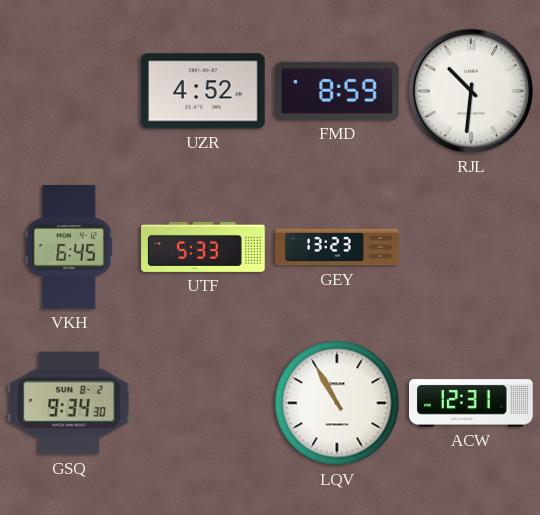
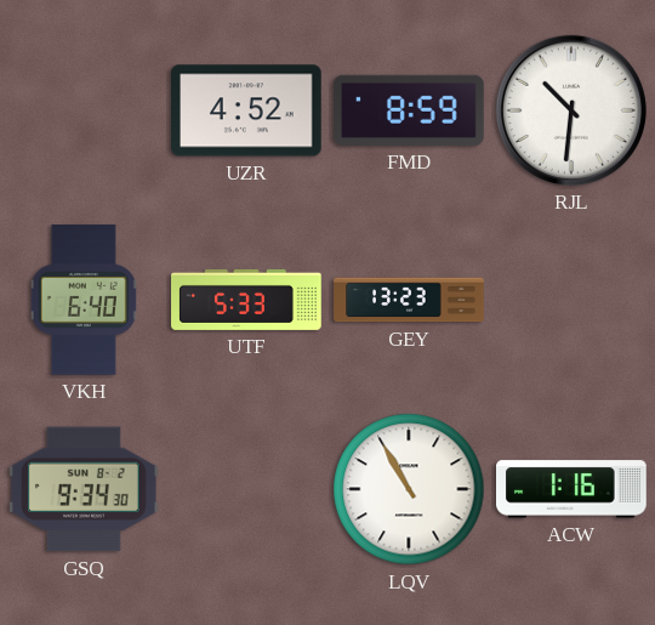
VKH: 6:45 -> 6:40 (84, 300)
ACW: 12:31 -> 1:16 (573, 489)
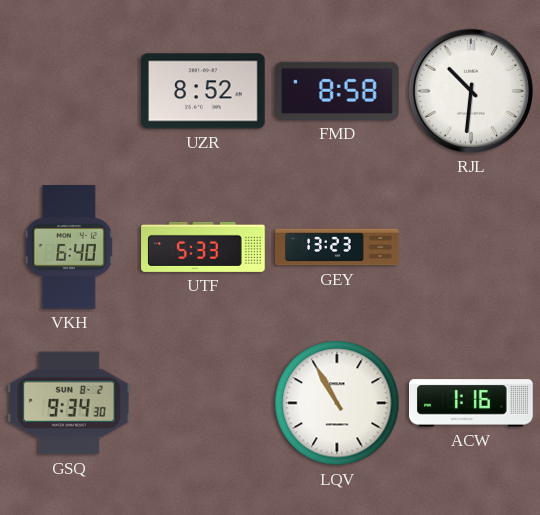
UZR: 4:52 -> 8:52 (204, 91)
FMD: 8:59 -> 8:58 (338, 91)
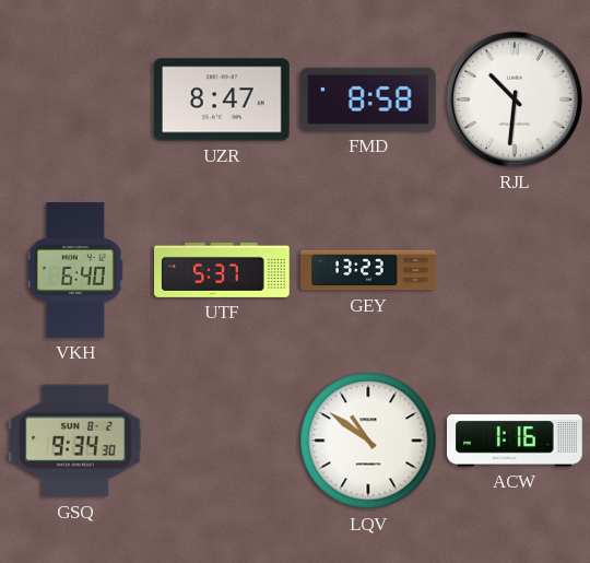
UZR: 8:52 -> 8:47 (223, 99)
UTF: 5:33 -> 5:37 (222, 270)
LQV: 10:55 -> 10:51 (368, 441)
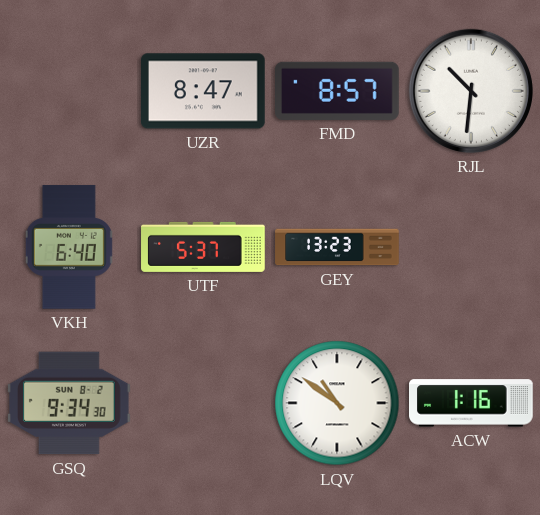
FMD: 8:58 -> 8:57 (338, 91)
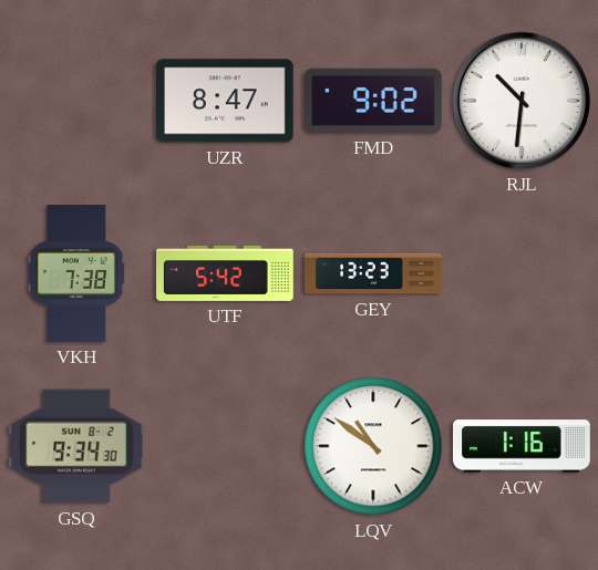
FMD: 8:57 -> 9:02 (374, 101)
VKH: 6:40 -> 7:38 (76, 273)
UTF: 5:37 -> 5:42 (225, 273)
